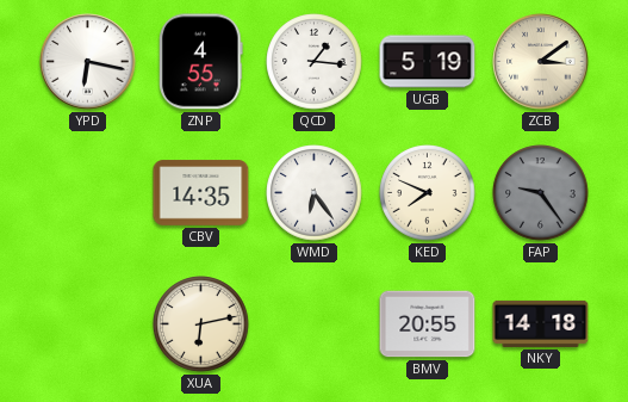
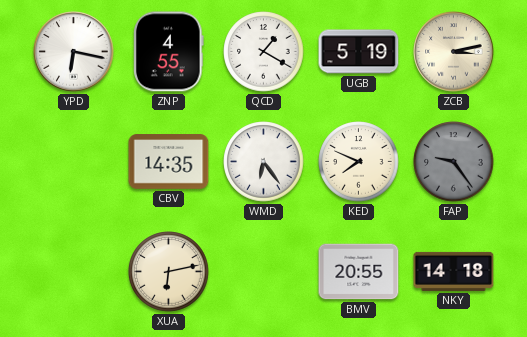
QCD: 1:16 -> 1:20 (264, 52)
ZCB: 3:09 -> 3:13 (454, 52)
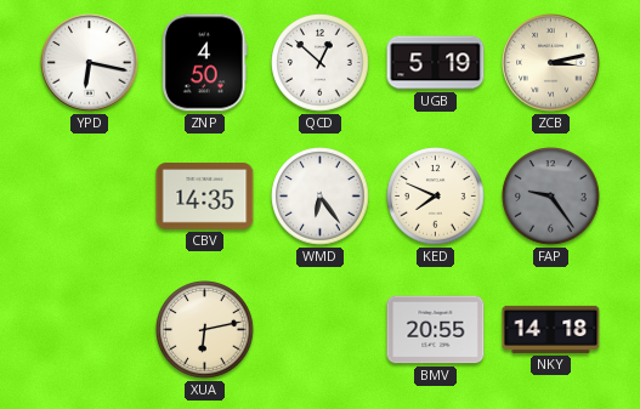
ZNP: 4:55 -> 4:50 (205, 63)
QCD: 1:20 -> 12:52 (321, 63)
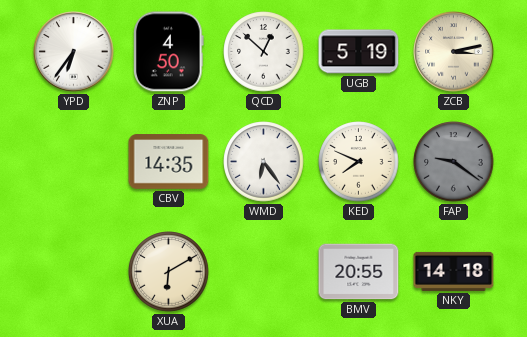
YPD: 6:17 -> 6:36 (74, 52)
FAP: 9:24 -> 9:21 (454, 162)
XUA: 6:13 -> 6:10 (169, 272)
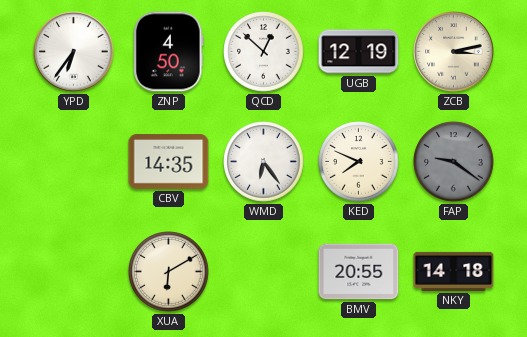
UGB: 5:19 -> 12:19 (359, 52)
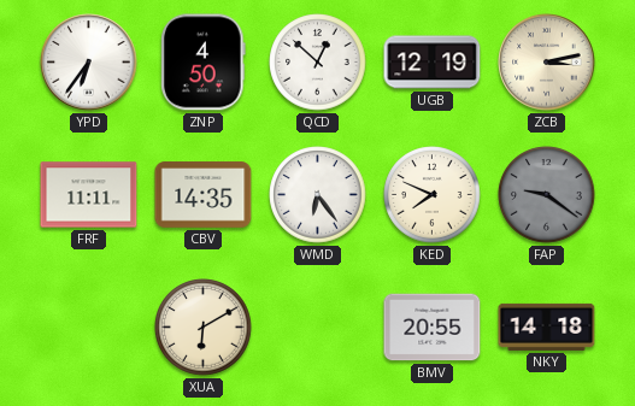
FRF: none -> 11:11 (89, 195)
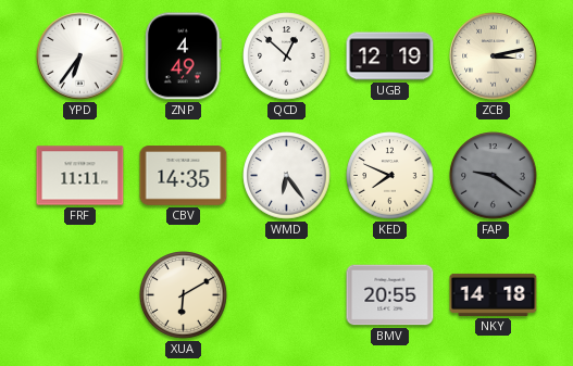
ZNP: 4:50 -> 4:49 (184, 56)
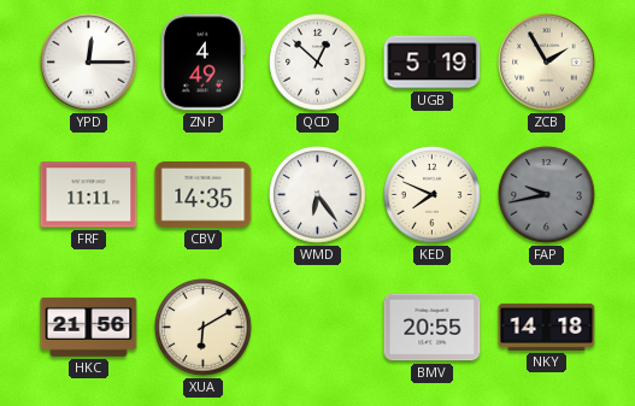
YPD: 6:36 -> 12:15 (89, 63)
UGB: 12:19 -> 5:19 (433, 63)
ZCB: 3:13 -> 1:55 (547, 63)
FAP: 9:21 -> 9:43 (547, 195)
HKC: none -> 21:56 (89, 326)
